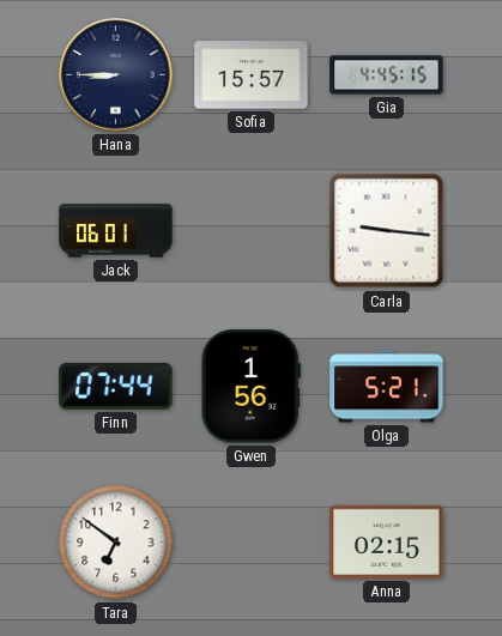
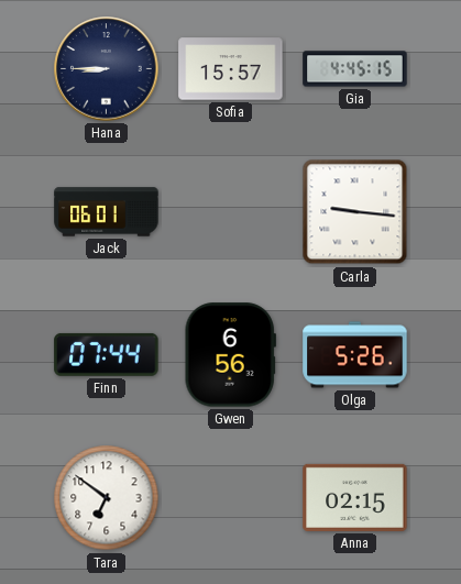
Gwen: 1:56 -> 6:56 (230, 355)
Olga: 5:21 -> 5:26 (355, 355)
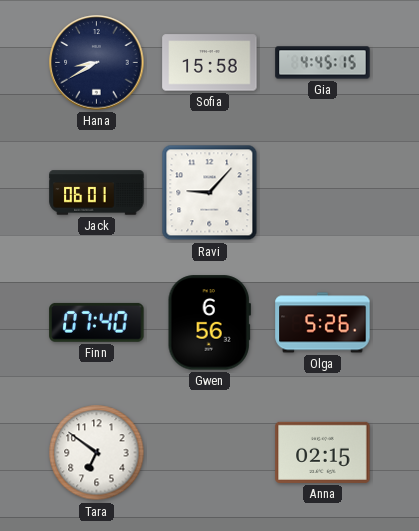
Hana: 8:45 -> 8:40 (97, 63)
Sofia: 15:57 -> 15:58 (210, 63)
Ravi: none -> 9:07 (210, 193)
Carla: 9:16 -> none (355, 212)
Finn: 07:44 -> 07:40 (97, 322)
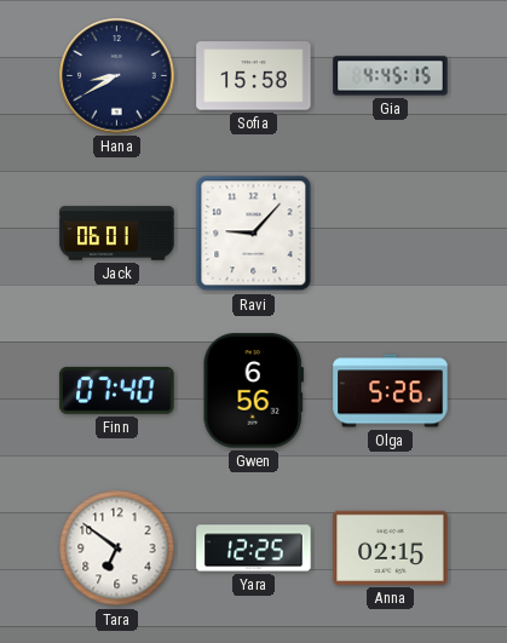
Yara: none -> 12:25 (254, 549)
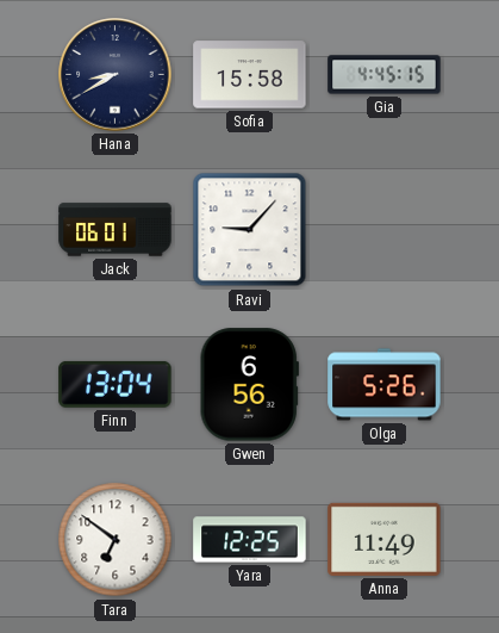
Finn: 07:40 -> 13:04 (116, 384)
Anna: 02:15 -> 11:49 (385, 539)
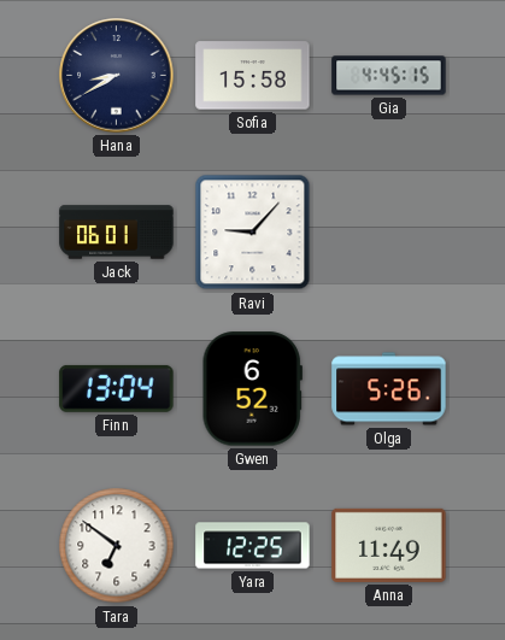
Gwen: 6:56 -> 6:52 (252, 389)
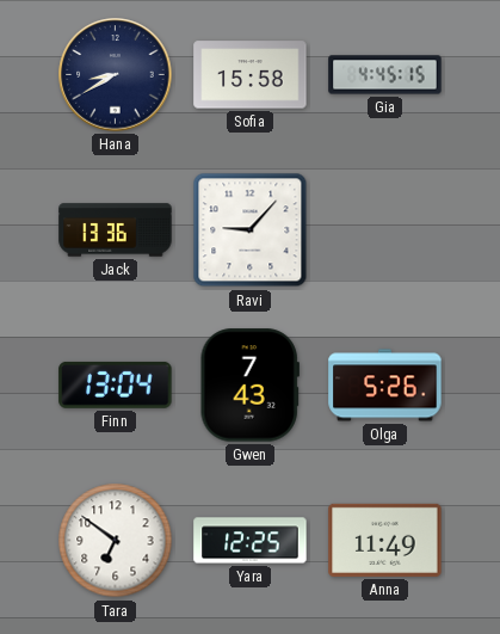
Jack: 06:01 -> 13:36 (116, 230)
Gwen: 6:52 -> 7:43 (249, 386)
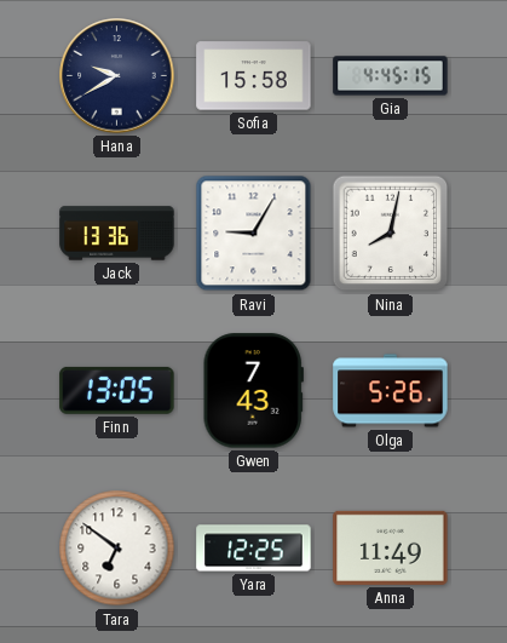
Hana: 8:40 -> 9:40 (117, 76)
Ravi: 9:07 -> 9:05 (254, 234)
Nina: none -> 8:02 (391, 234)
Finn: 13:04 -> 13:05 (117, 390)
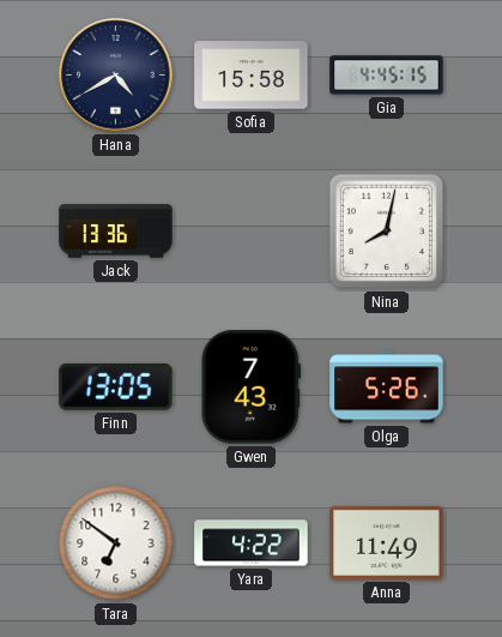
Hana: 9:40 -> 4:40 (116, 76)
Ravi: 9:05 -> none (254, 234)
Yara: 12:25 -> 4:22 (252, 543)
